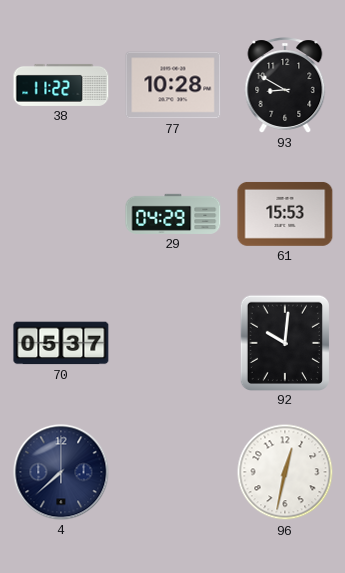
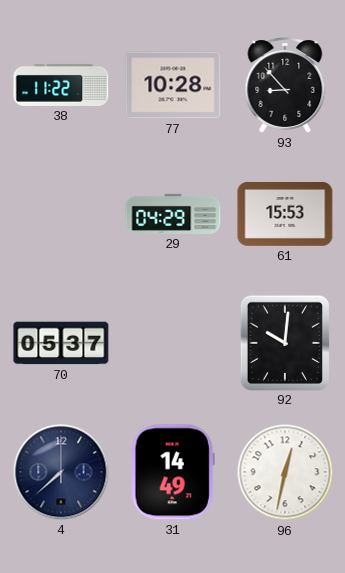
93: 8:50 -> 8:53 (285, 85)
31: none -> 14:49 (173, 472)
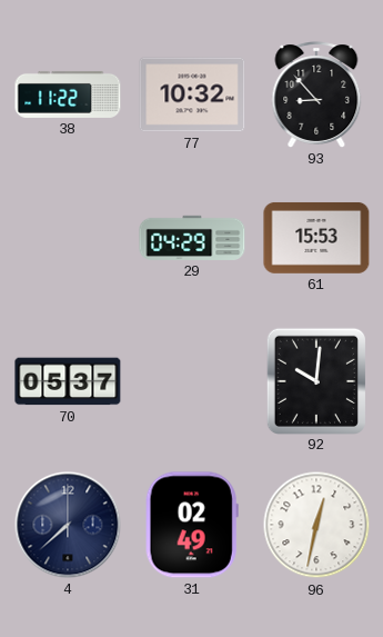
77: 10:28 -> 10:32 (192, 94)
31: 14:49 -> 02:49 (192, 525)
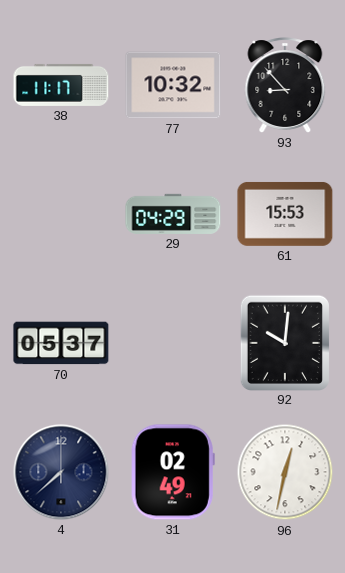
38: 11:22 -> 11:17 (61, 85)
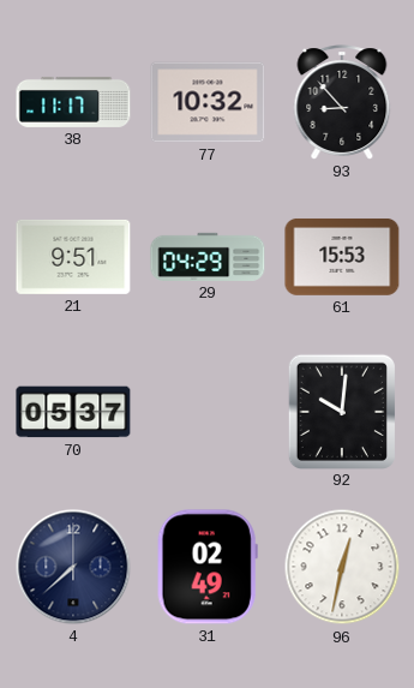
21: none -> 9:51 (73, 257)
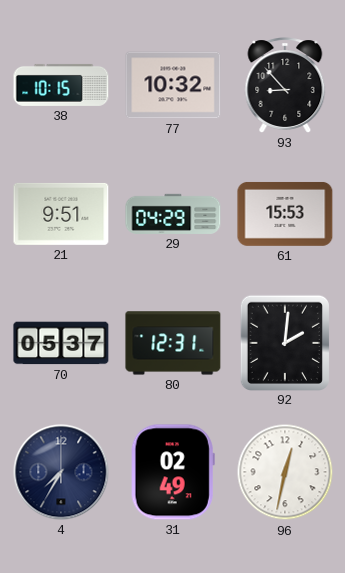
38: 11:17 -> 10:15 (61, 85)
80: none -> 12:31 (173, 343)
92: 10:01 -> 2:01 (285, 342)
4: 7:38 -> 7:35 (61, 472)
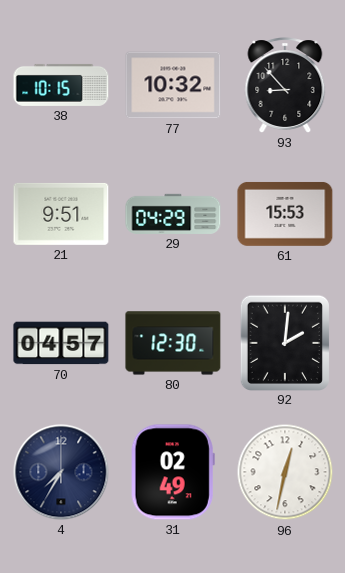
70: 05:37 -> 04:57 (61, 343)
80: 12:31 -> 12:30 (173, 343)
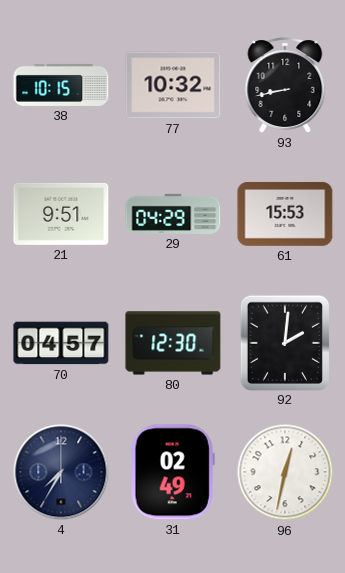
93: 8:53 -> 8:43 (285, 85)
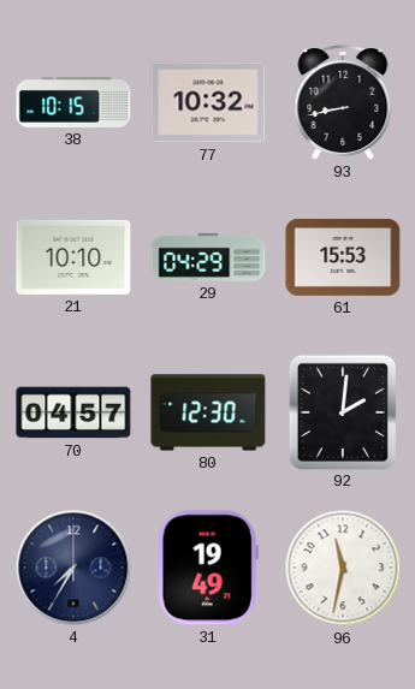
21: 9:51 -> 10:10 (73, 257)
31: 02:49 -> 19:49 (208, 568)
96: 12:32 -> 11:32 (343, 568)
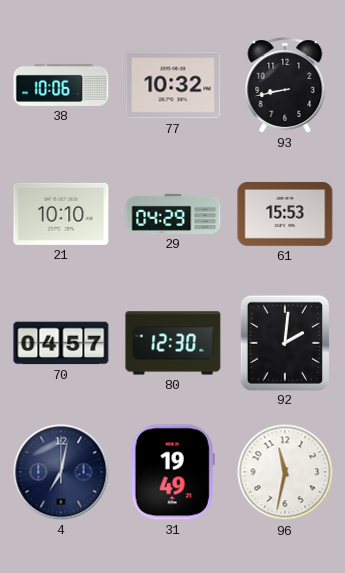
38: 10:15 -> 10:06 (61, 85)
4: 7:35 -> 7:02 (61, 472)
